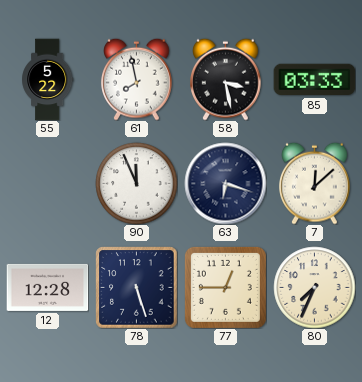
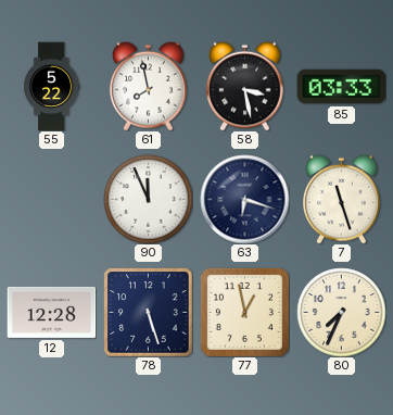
7: 12:08 -> 11:27 (342, 199)
77: 12:45 -> 12:58 (244, 312)
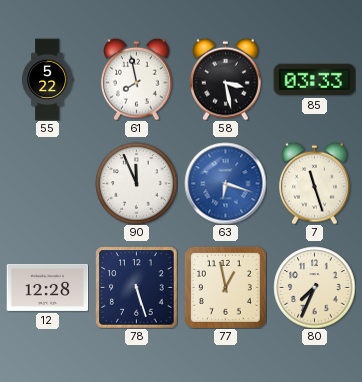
63 dial: navy -> blue (225, 183)
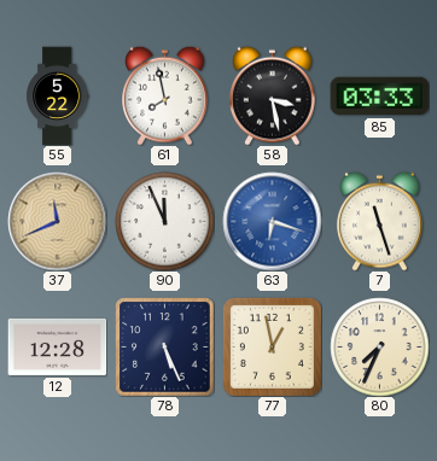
37: none -> 11:41 (57, 221)
78: 5:27 -> 5:26 (164, 346)
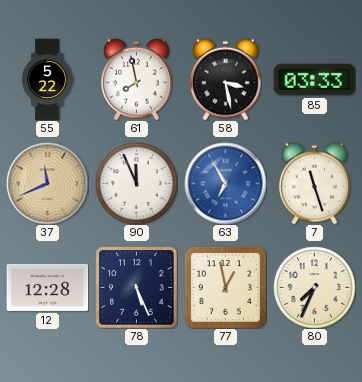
63: 6:18 -> 6:55 (225, 183)
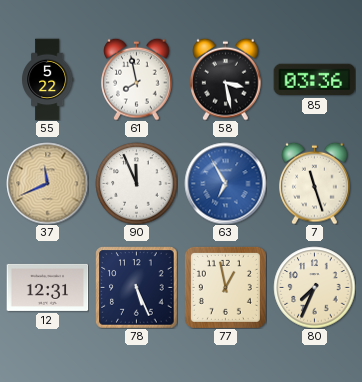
85: 03:33 -> 03:36 (314, 80)
12: 12:28 -> 12:31 (47, 287)
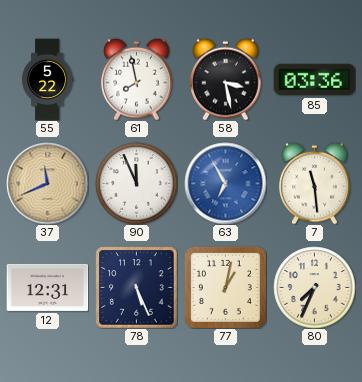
7: 11:27 -> 11:29 (315, 183)
77: 12:58 -> 1:02 (225, 287)
